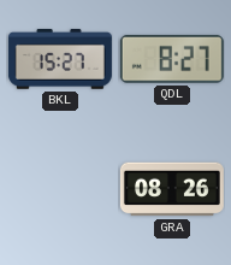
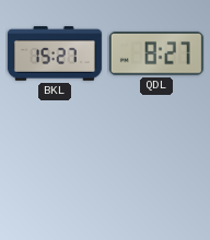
GRA: 08:26 -> none (172, 189)
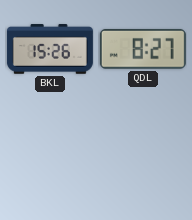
BKL: 15:27 -> 15:26 (50, 49)
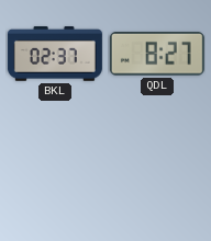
BKL: 15:26 -> 02:37 (55, 54)
